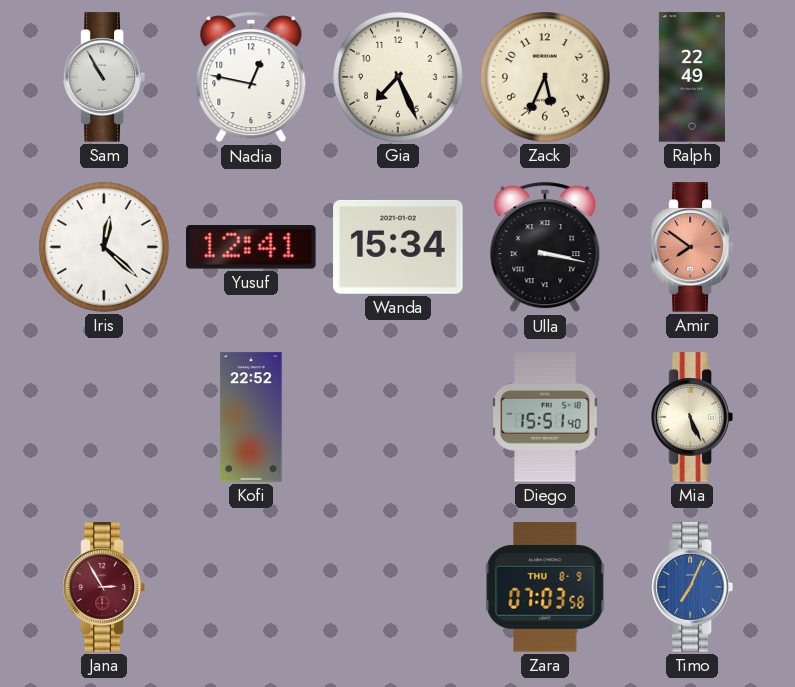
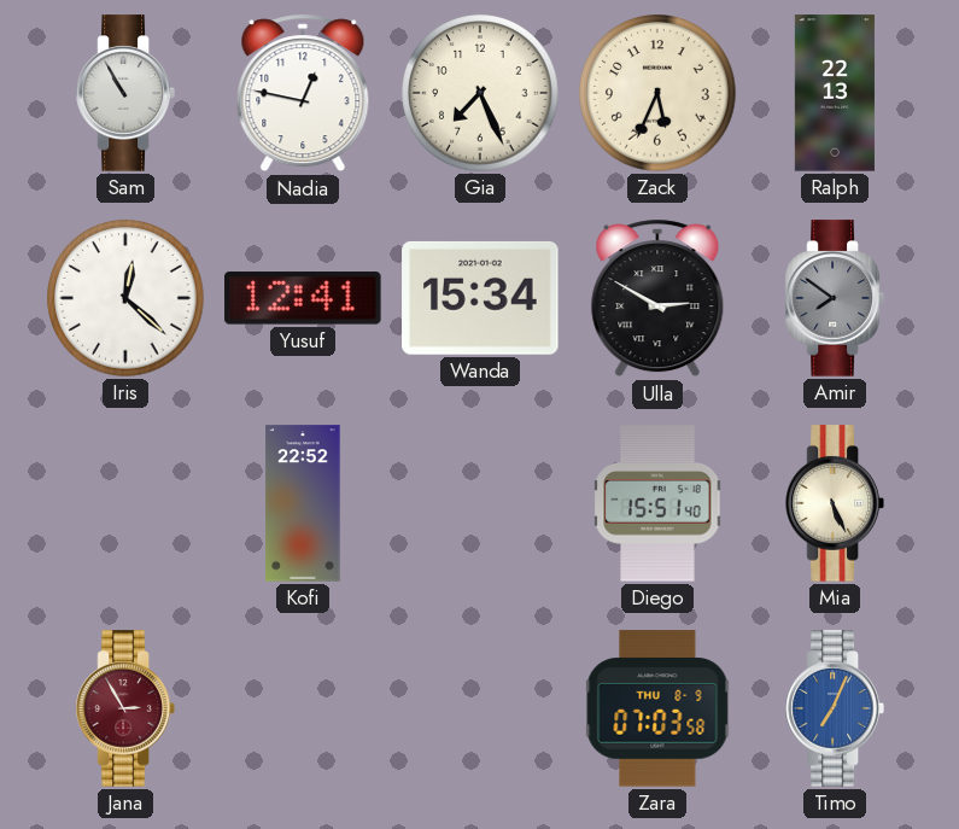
Ralph: 22:49 -> 22:13 (835, 93)
Ulla: 3:17 -> 2:50 (657, 298)
Amir dial: salmon -> grey (835, 298)
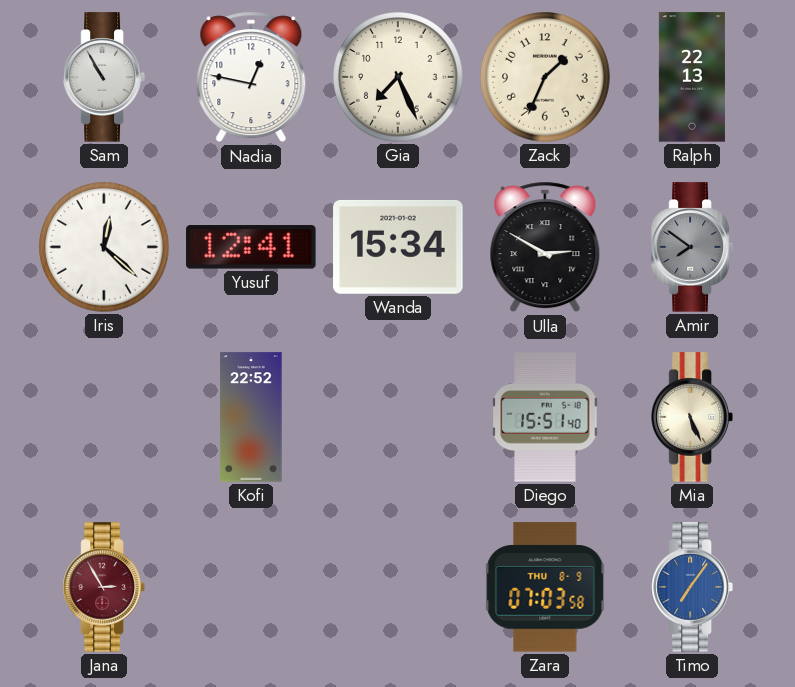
Zack: 5:34 -> 1:34 (545, 77)
Timo: 7:04 -> 7:06 (692, 587)
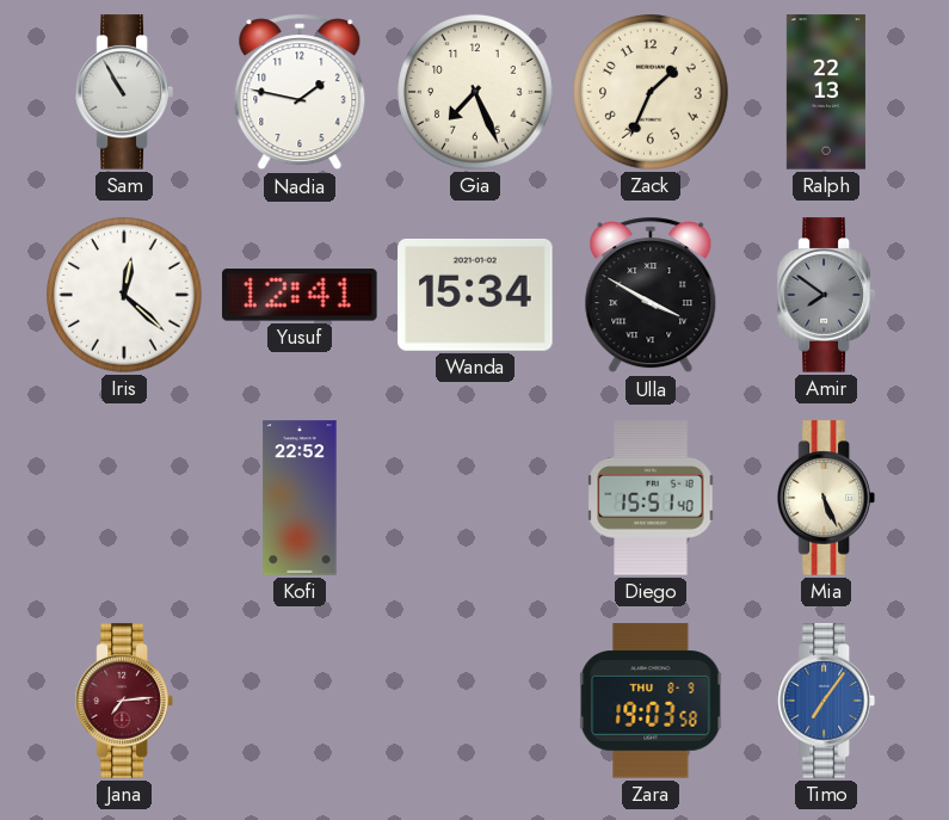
Nadia: 12:47 -> 1:47 (300, 92)
Ulla: 2:50 -> 3:50 (651, 295)
Jana: 2:55 -> 7:14 (124, 701)
Zara: 07:03 -> 19:03 (651, 701)
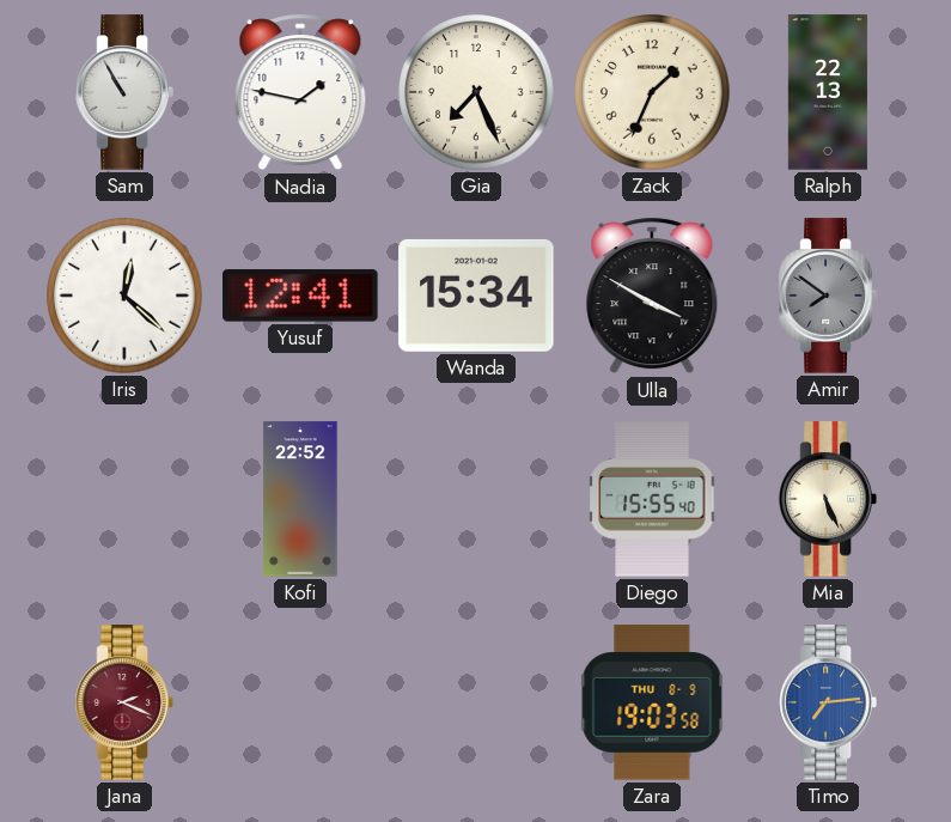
Diego: 15:51 -> 15:55 (652, 499)
Jana: 7:14 -> 2:19 (124, 702)
Timo: 7:06 -> 7:14 (828, 702)
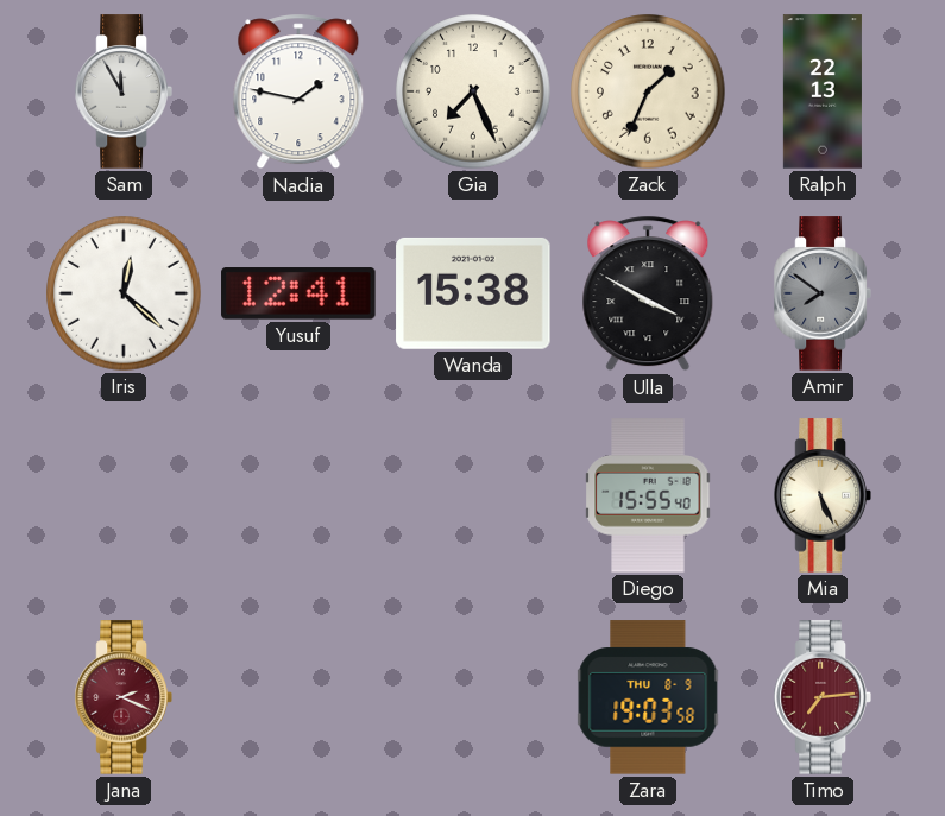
Sam: 10:55 -> 11:55 (124, 91)
Wanda: 15:34 -> 15:38 (473, 293)
Kofi: 22:52 -> none (300, 499)
Timo dial: blue -> burgundy (823, 697)
